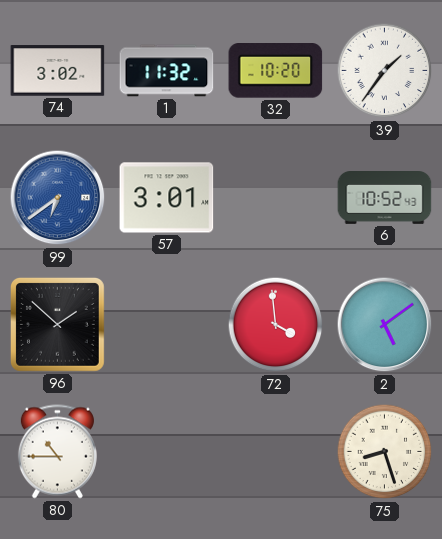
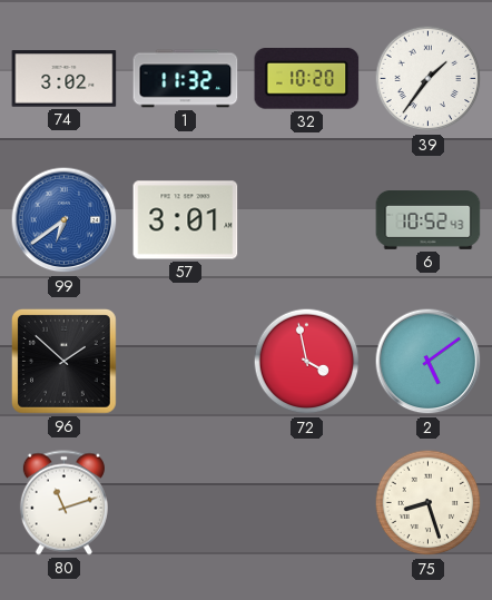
72: 3:59 -> 3:58 (307, 362)
80: 10:45 -> 11:12 (63, 503)
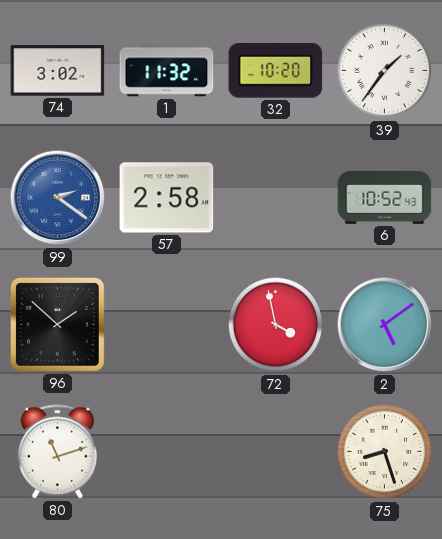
99: 6:39 -> 2:21 (58, 198)
57: 3:01 -> 2:58 (167, 198)
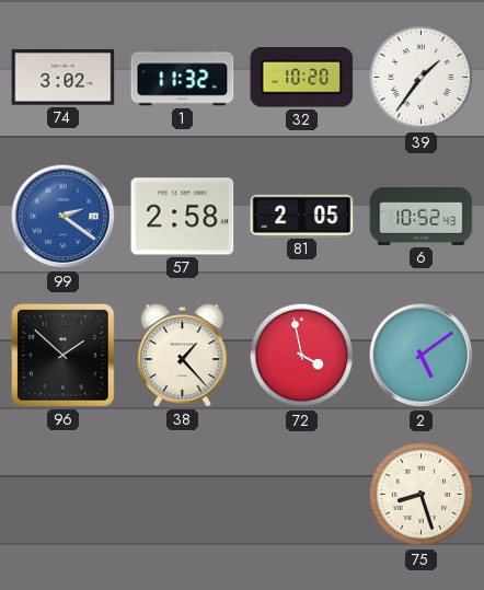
81: none -> 2:05 (302, 216)
38: none -> 1:23 (183, 356)
80: 11:12 -> none (57, 452)
